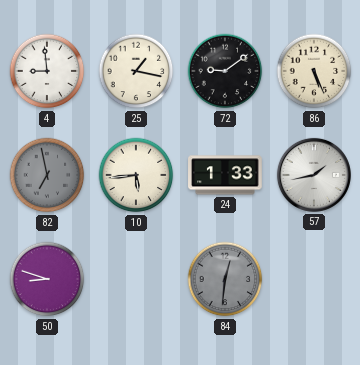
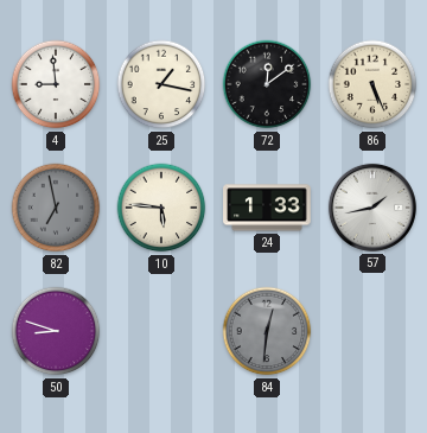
72: 9:09 -> 12:09 (267, 84)
10: 5:44 -> 5:46 (161, 208)
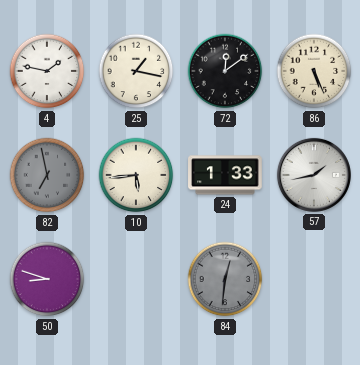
4: 8:59 -> 1:47 (47, 71)
10: 5:46 -> 5:44 (136, 175)
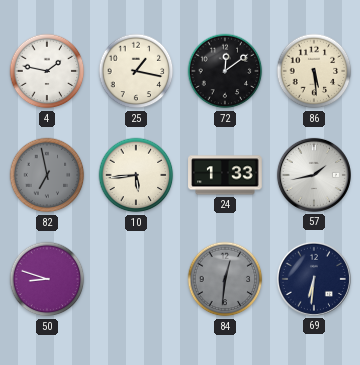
86: 5:26 -> 5:29 (314, 71)
69: none -> 6:31 (314, 279)
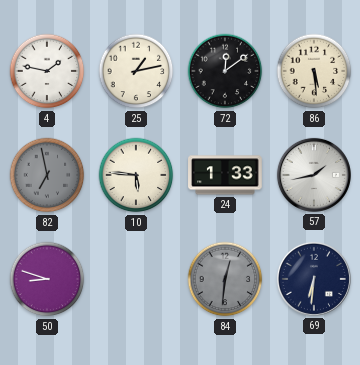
25: 1:17 -> 1:13 (136, 71)
10: 5:44 -> 5:46 (136, 175)
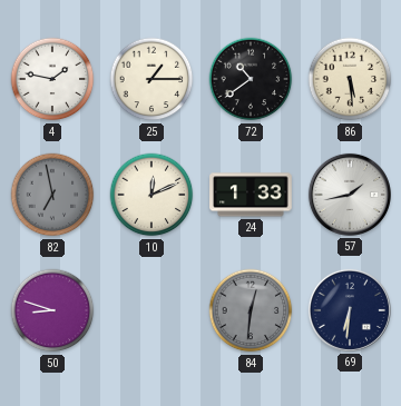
25: 1:13 -> 1:15 (151, 79)
72: 12:09 -> 10:39 (251, 79)
10: 5:46 -> 12:11 (151, 195)
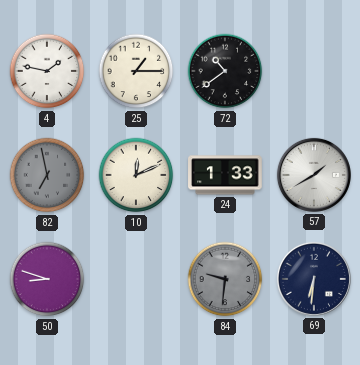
86: 5:29 -> none (350, 79)
57: 1:43 -> 1:40 (314, 175)
84: 12:31 -> 9:31 (225, 279)
